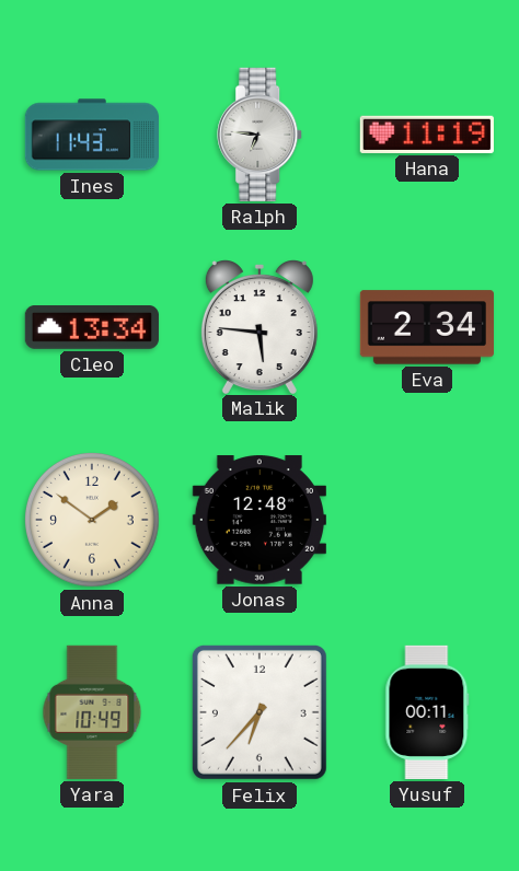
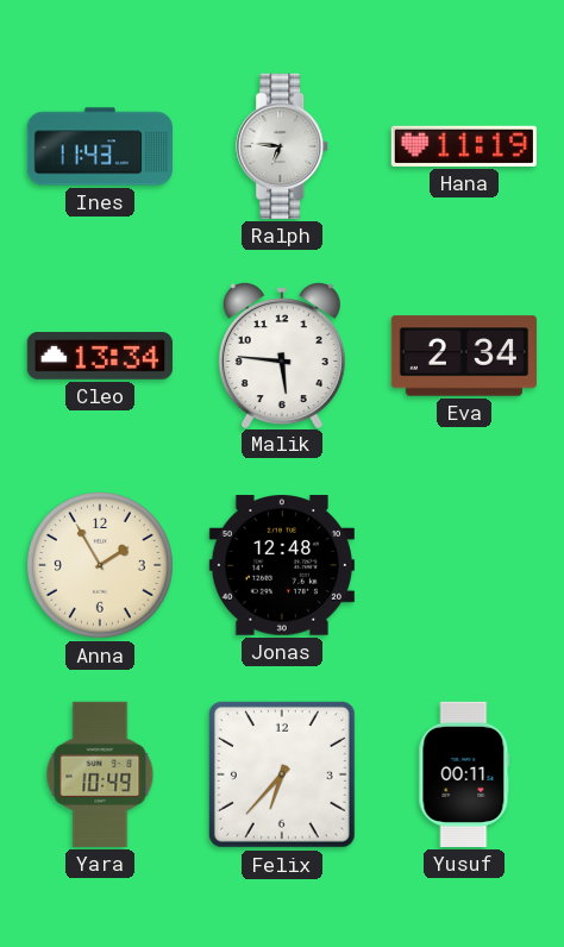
Anna: 1:51 -> 1:55 (100, 565)
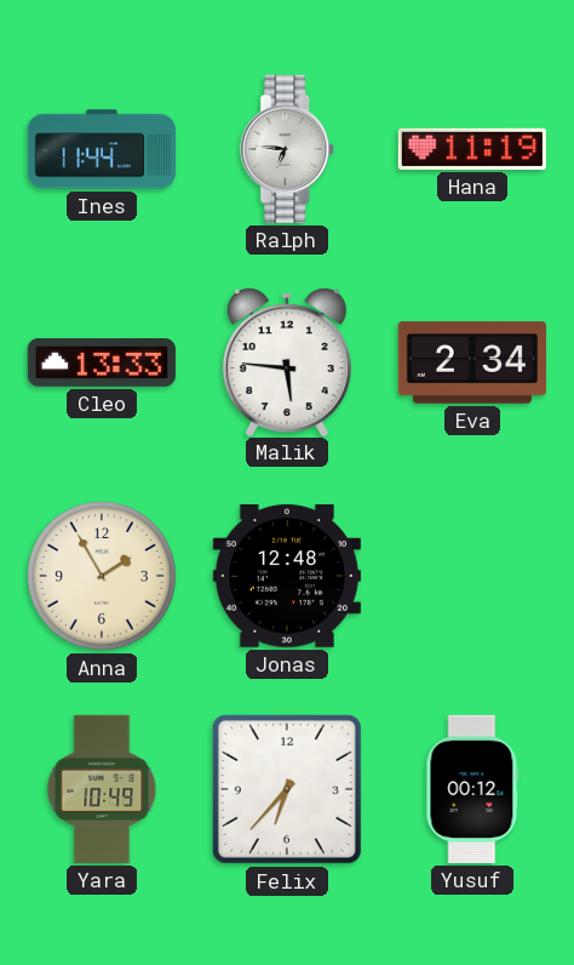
Ines: 11:43 -> 11:44 (101, 149)
Cleo: 13:34 -> 13:33 (102, 364)
Yusuf: 00:11 -> 00:12 (472, 789)
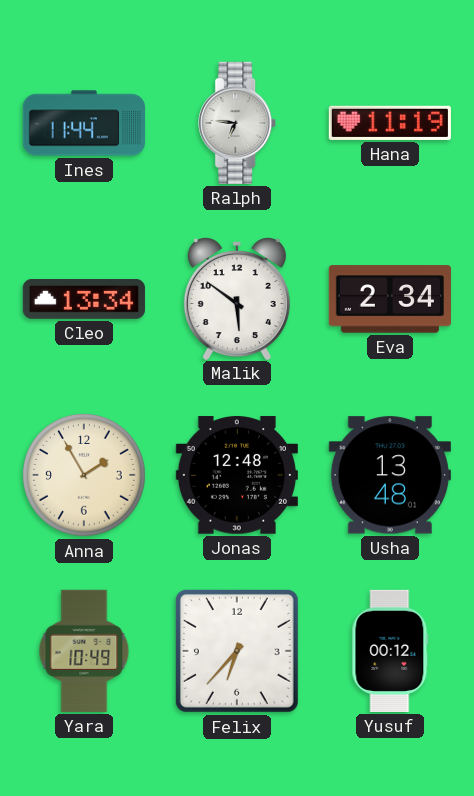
Cleo: 13:33 -> 13:34 (84, 300)
Malik: 5:46 -> 5:51 (237, 299)
Usha: none -> 13:48 (390, 475)
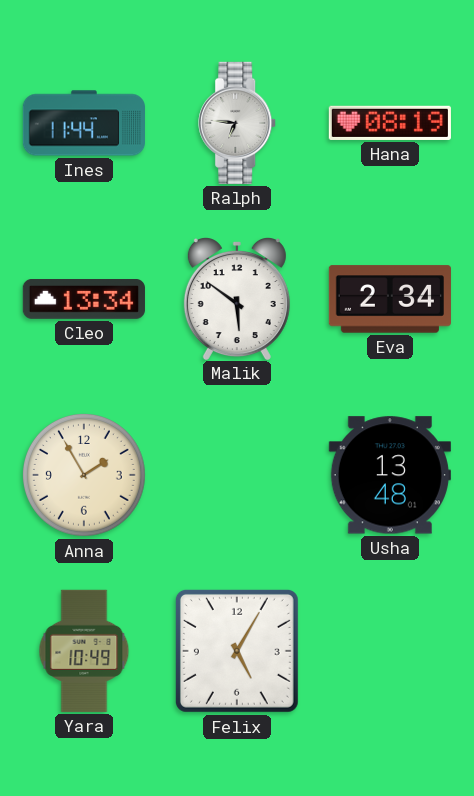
Hana: 11:19 -> 08:19 (390, 123)
Jonas: 12:48 -> none (237, 475)
Felix: 6:37 -> 5:05 (237, 651)
Yusuf: 00:12 -> none (390, 651)
